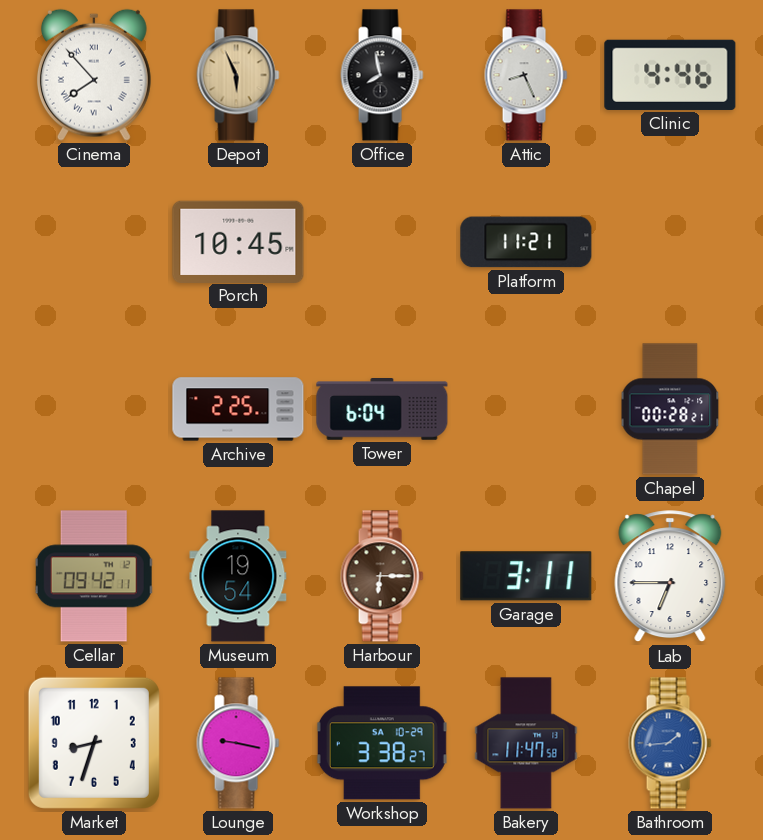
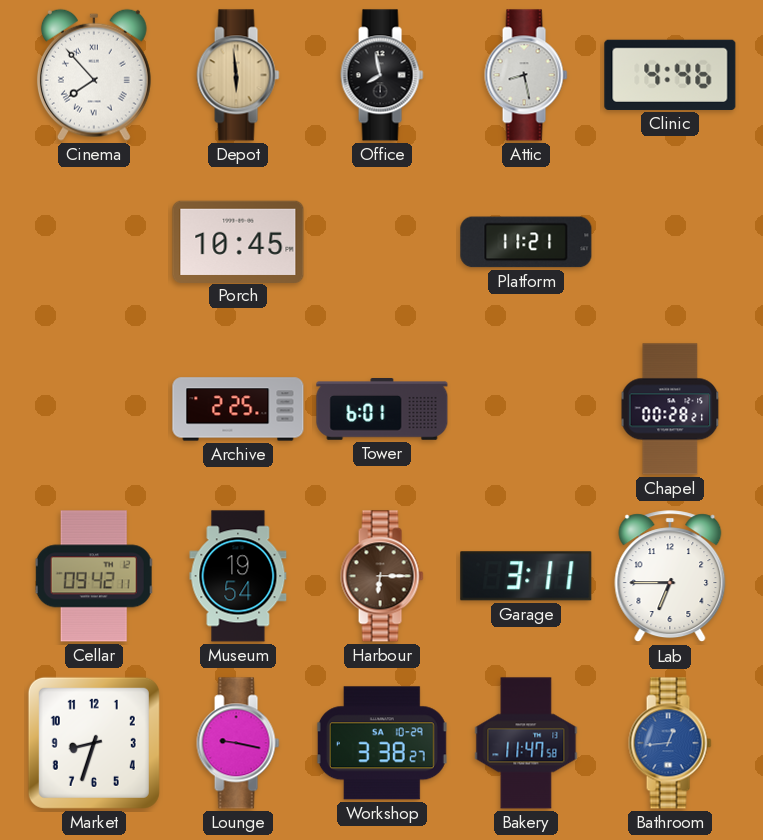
Depot: 5:56 -> 5:59 (238, 75)
Attic: 8:26 -> 8:28 (526, 75)
Tower: 6:04 -> 6:01 (382, 409)
Bathroom: 1:44 -> 12:44 (670, 743)
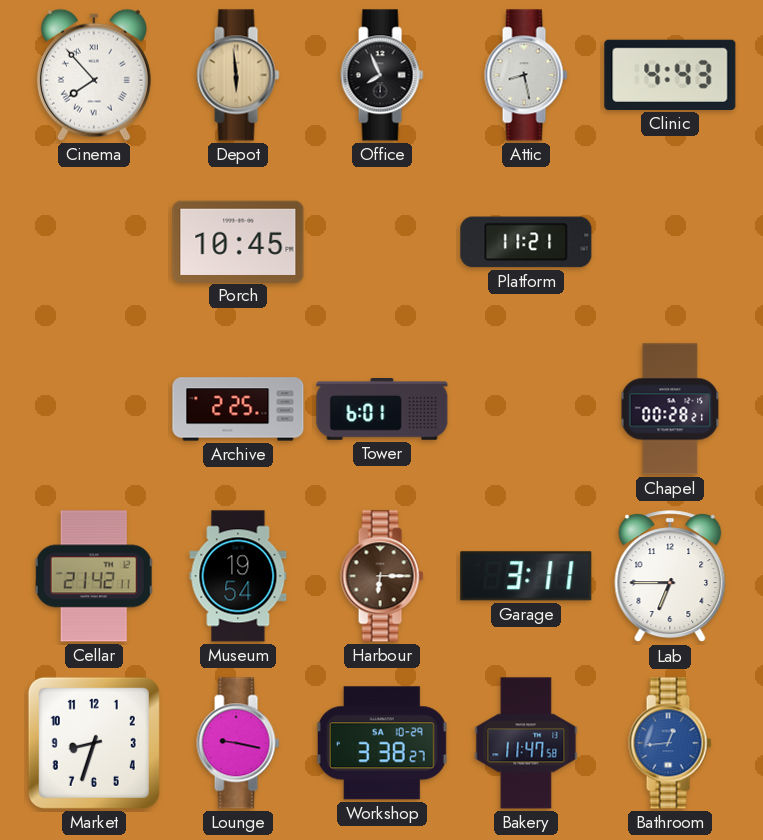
Office: 7:58 -> 7:56 (382, 75)
Clinic: 4:46 -> 4:43 (670, 75)
Cellar: 09:42 -> 21:42 (94, 576)
